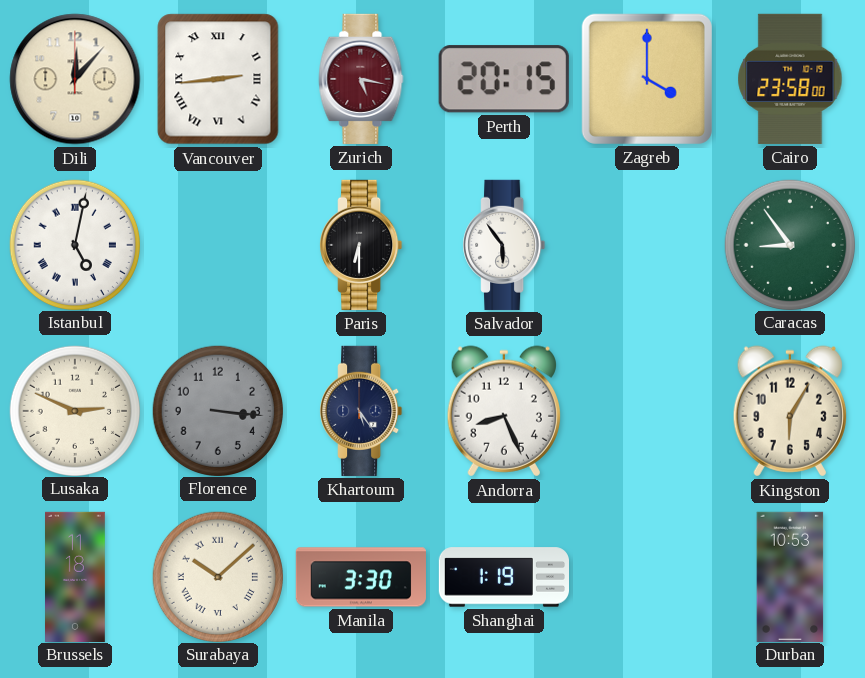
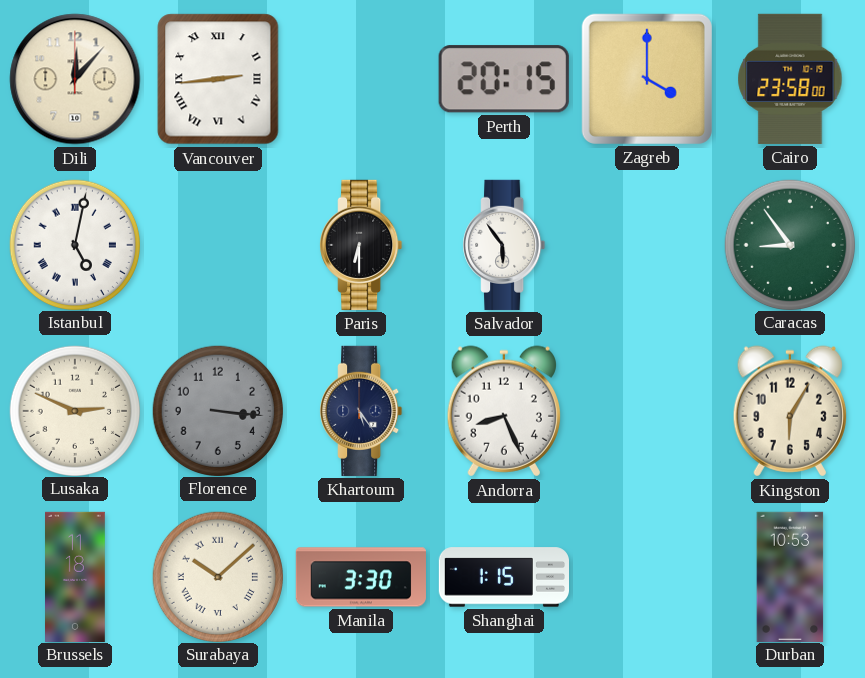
Zurich: 5:17 -> none (361, 79)
Shanghai: 1:19 -> 1:15 (503, 577)
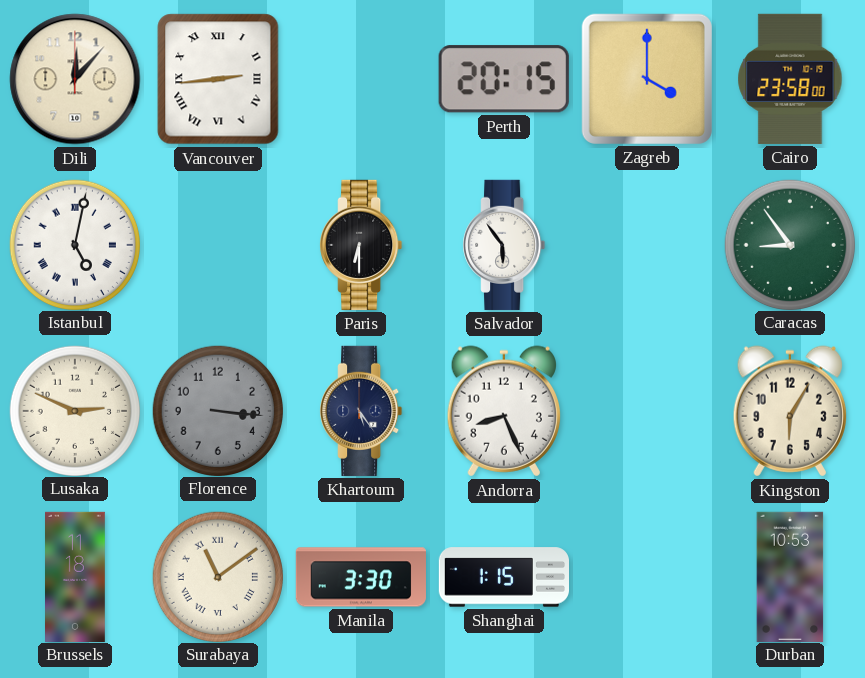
Surabaya: 10:08 -> 11:09 (217, 576)
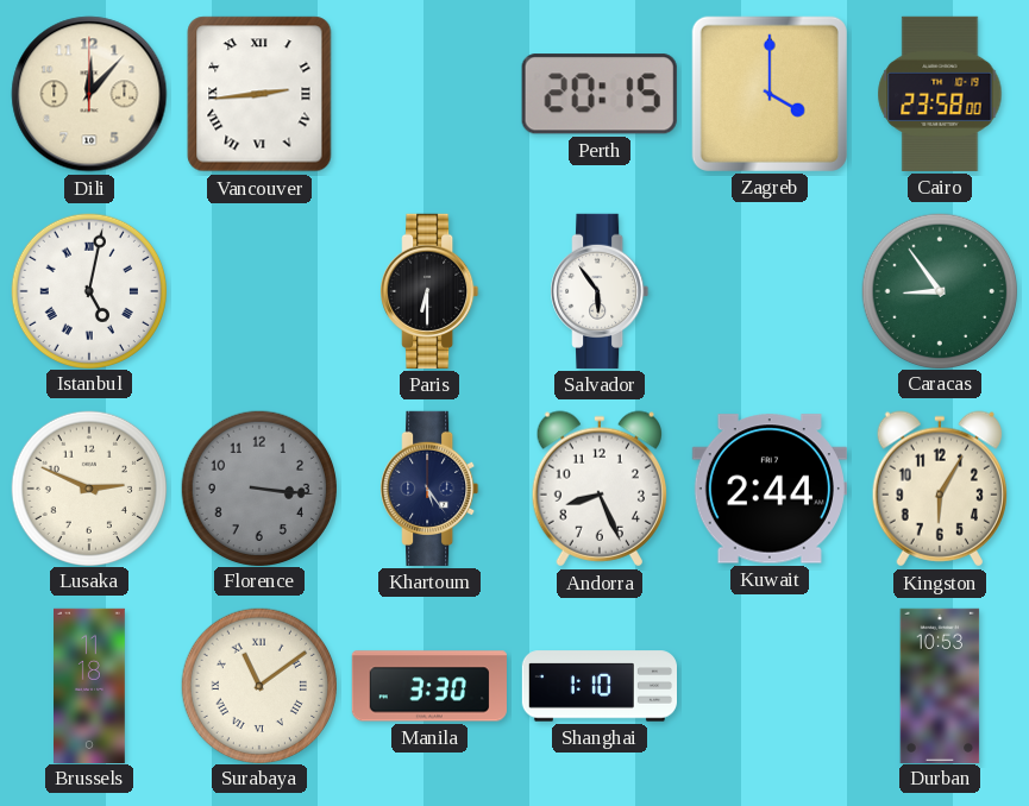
Kuwait: none -> 2:44 (770, 489)
Shanghai: 1:15 -> 1:10 (598, 686)
